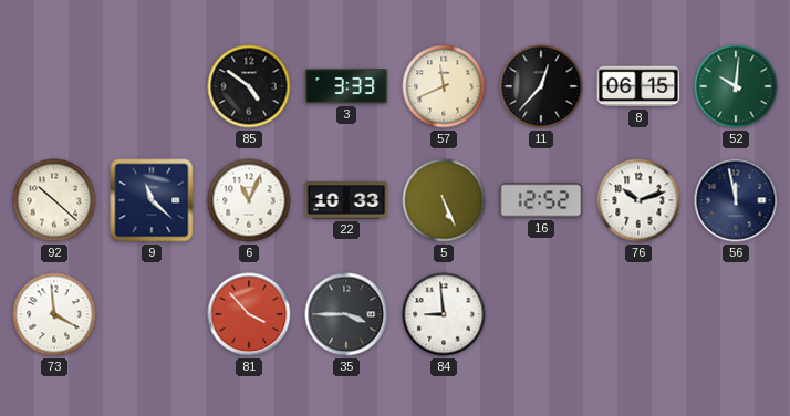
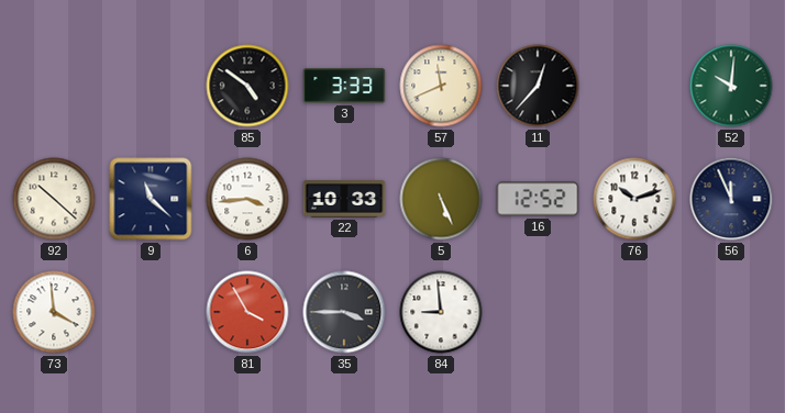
8: 06:15 -> none (638, 86)
6: 11:04 -> 3:44 (247, 199)
56: 11:58 -> 11:56 (731, 199)
81: 3:53 -> 3:55 (247, 312)
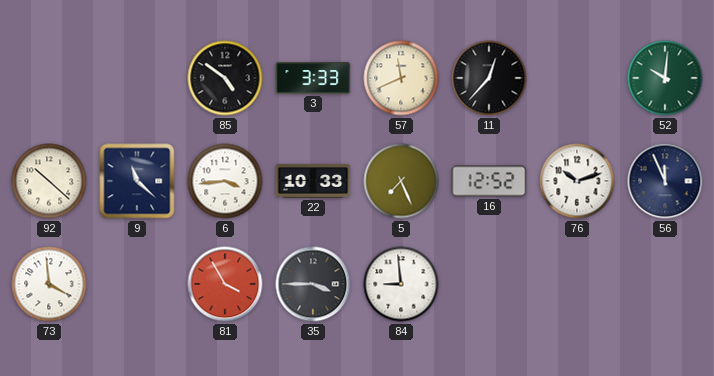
5: 5:26 -> 7:26 (401, 181)
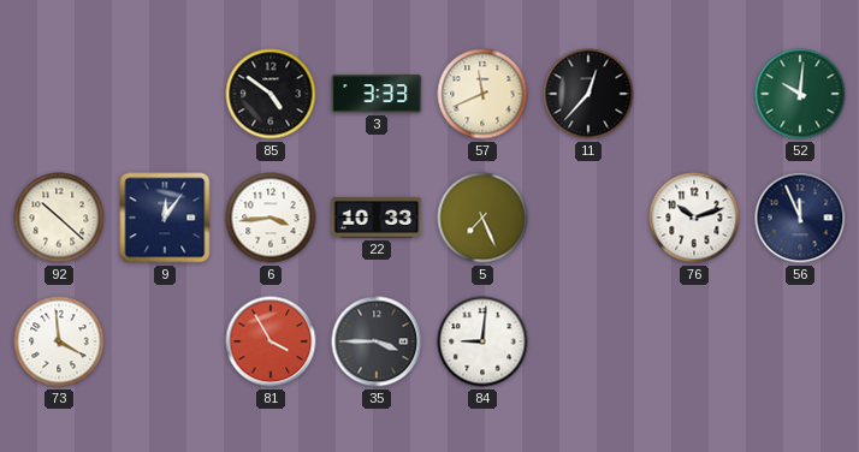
9: 11:22 -> 12:06 (165, 218)
16: 12:52 -> none (489, 181)
84: 8:59 -> 9:01 (482, 341)
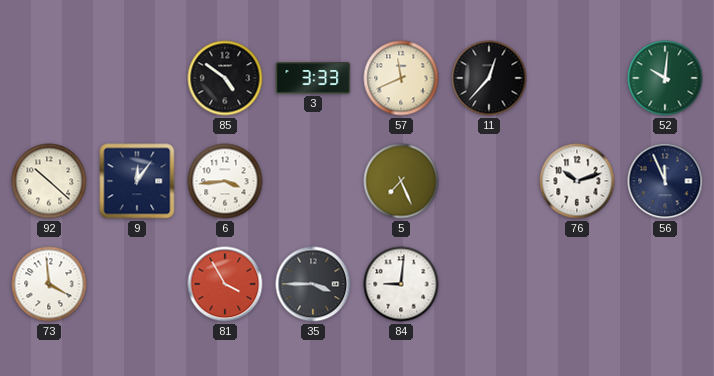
22: 10:33 -> none (377, 218)
